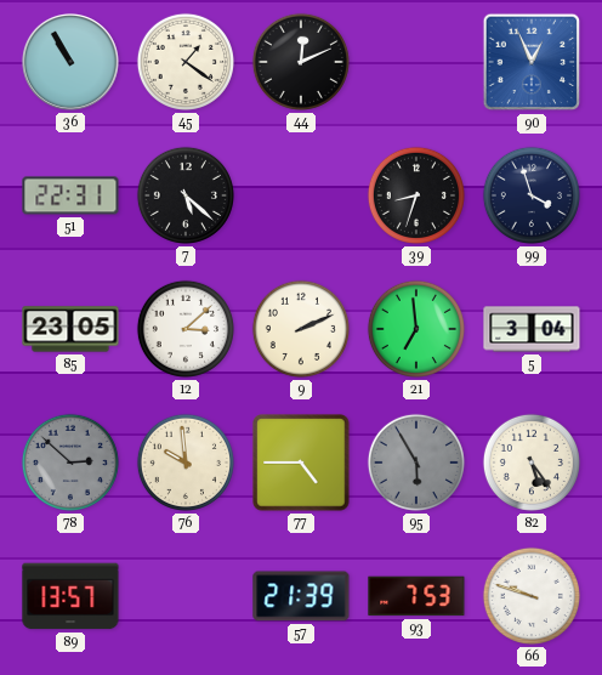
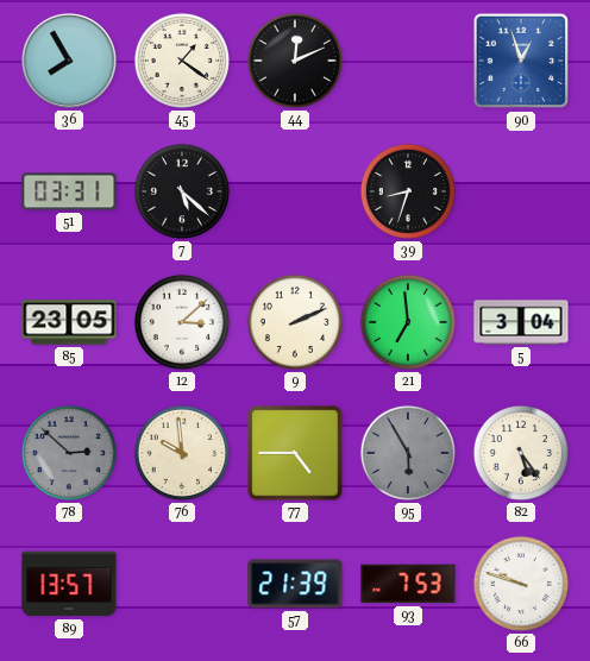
36: 10:55 -> 7:55 (69, 61)
90: 12:56 -> 12:57 (521, 61)
51: 22:31 -> 03:31 (69, 191)
99: 3:57 -> none (532, 195)
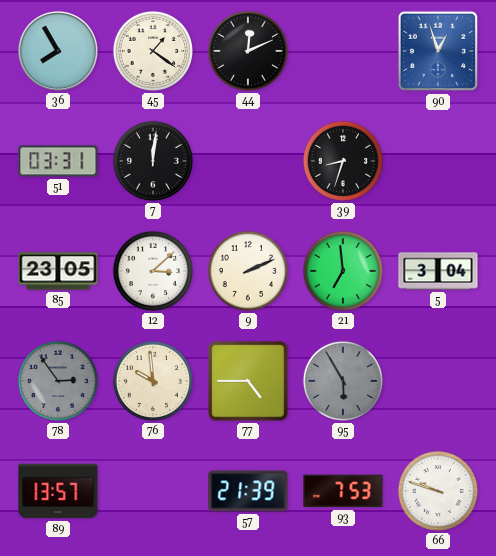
7: 5:22 -> 12:01 (153, 161)
78: 2:52 -> 2:54 (58, 381)
82: 5:24 -> none (521, 453)
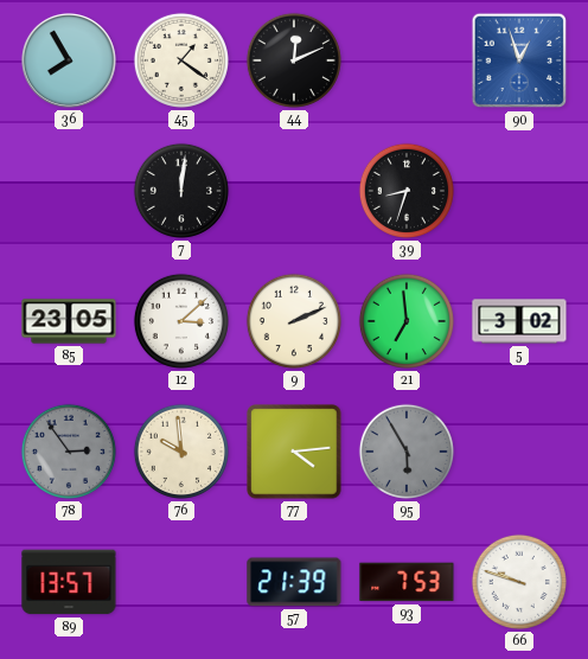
51: 03:31 -> none (58, 161)
5: 3:04 -> 3:02 (519, 321)
77: 4:45 -> 4:14 (294, 452)
